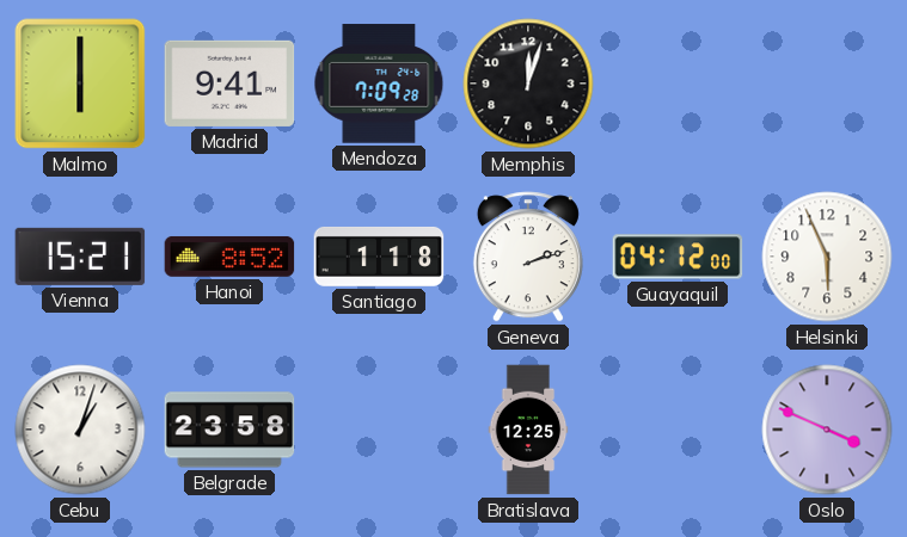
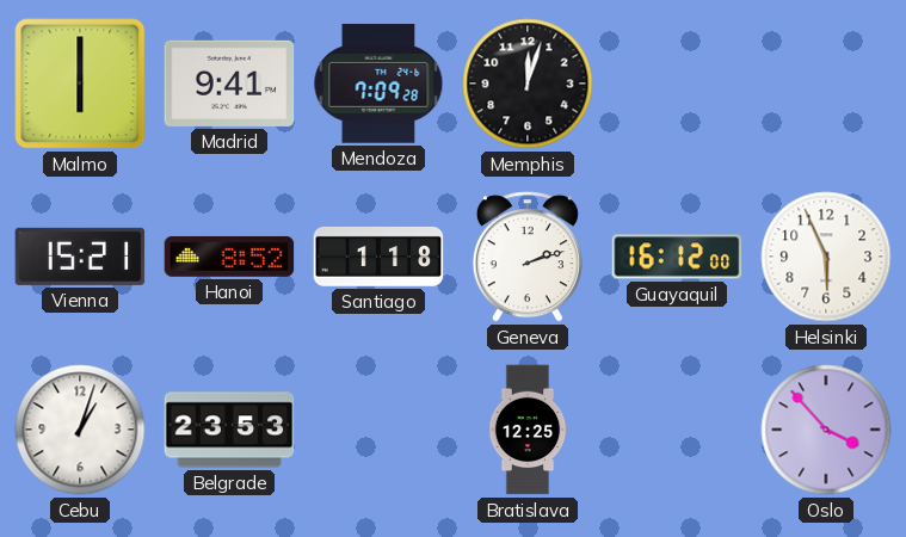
Guayaquil: 04:12 -> 16:12 (677, 257)
Belgrade: 23:58 -> 23:53 (229, 430)
Oslo: 3:49 -> 3:53 (826, 430)
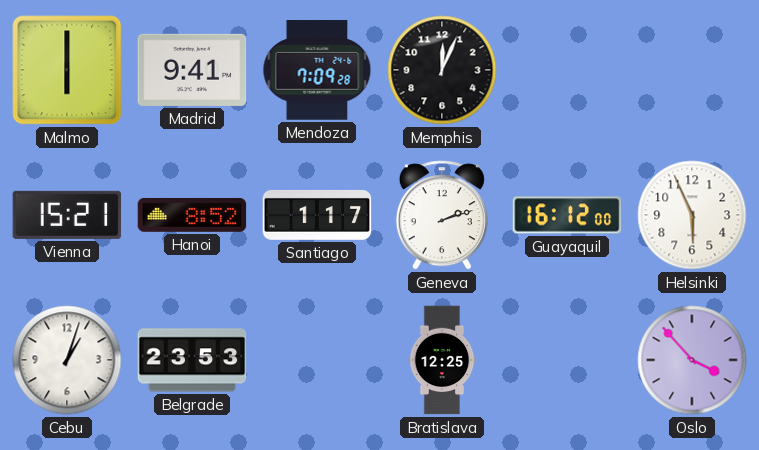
Memphis: 12:03 -> 12:04 (442, 70)
Santiago: 1:18 -> 1:17 (317, 215)
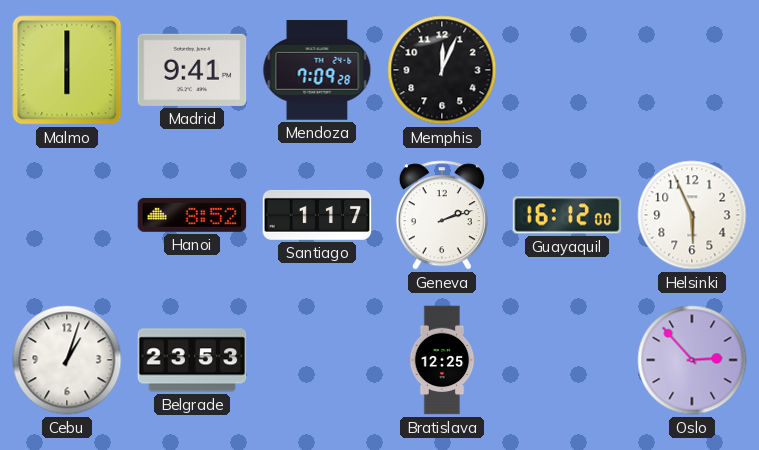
Vienna: 15:21 -> none (67, 215)
Oslo: 3:53 -> 2:53 (692, 360)
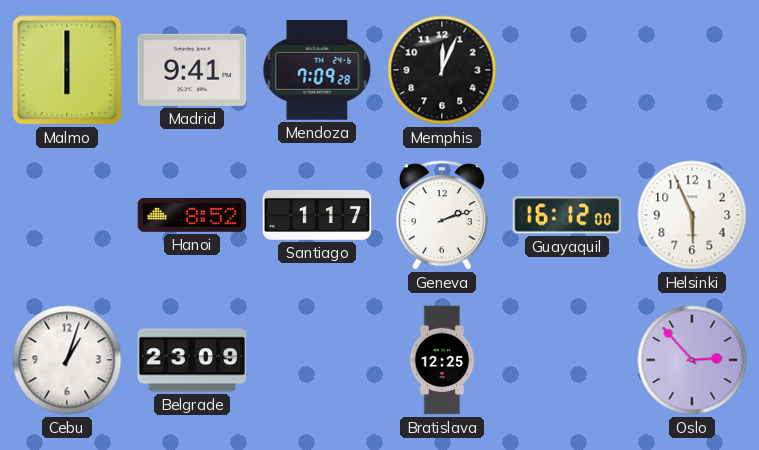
Belgrade: 23:53 -> 23:09 (192, 360)
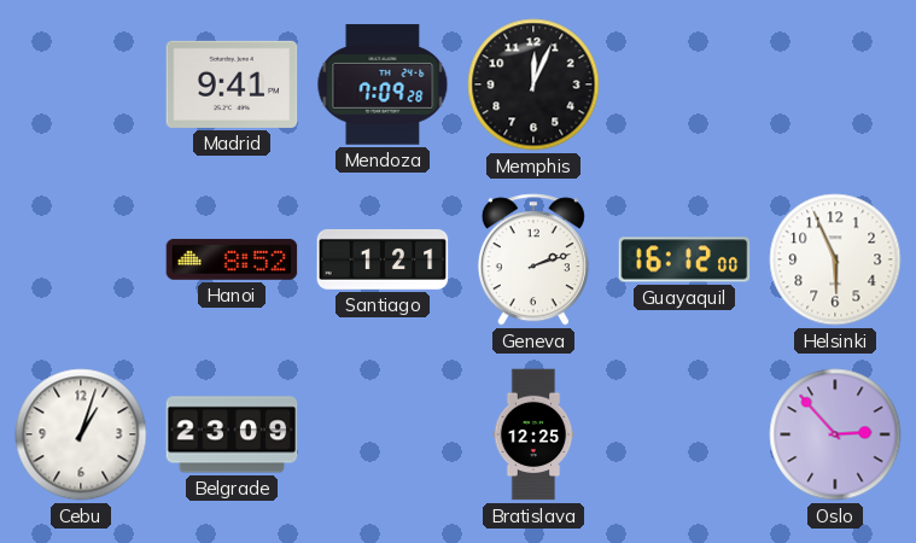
Malmo: 6:00 -> none (67, 70)
Santiago: 1:17 -> 1:21 (383, 259)
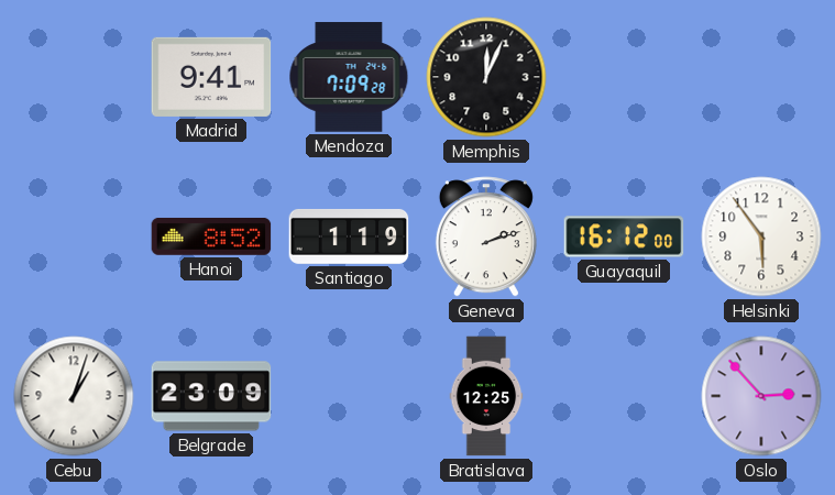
Santiago: 1:21 -> 1:19 (349, 237)
Helsinki: 5:56 -> 5:54 (761, 237)
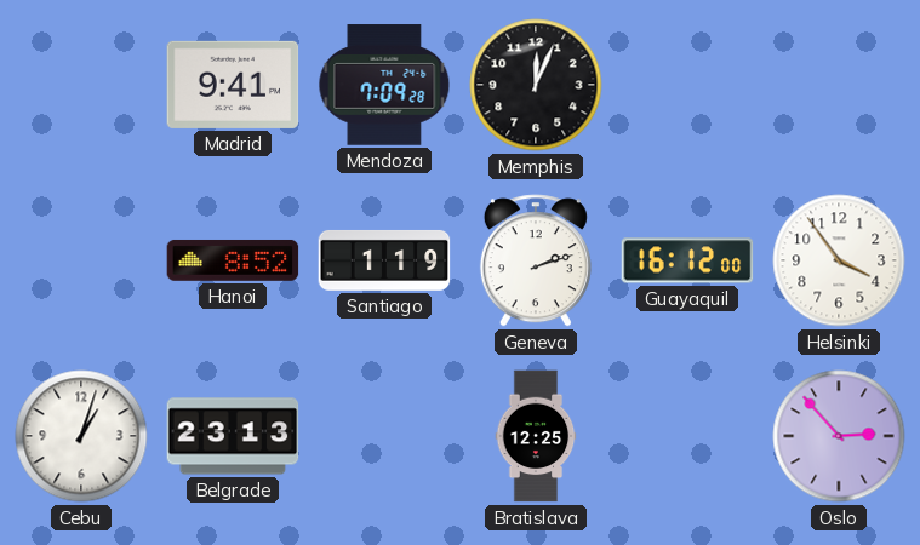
Helsinki: 5:54 -> 3:54 (839, 260)
Belgrade: 23:09 -> 23:13 (233, 436)
